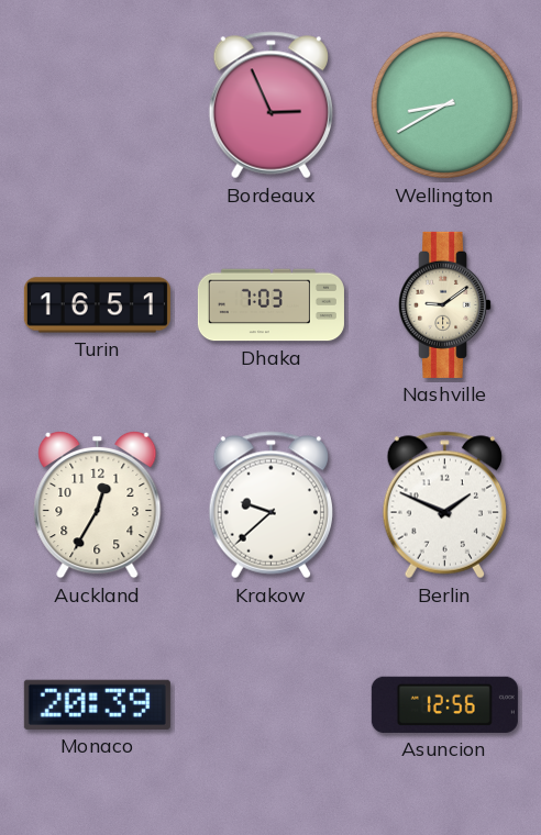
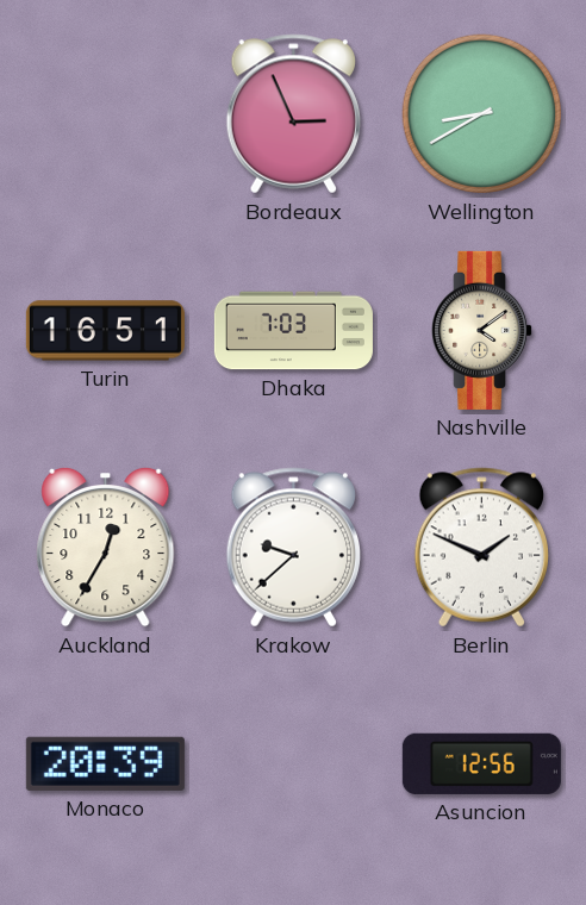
Nashville: 9:09 -> 4:09 (482, 330)
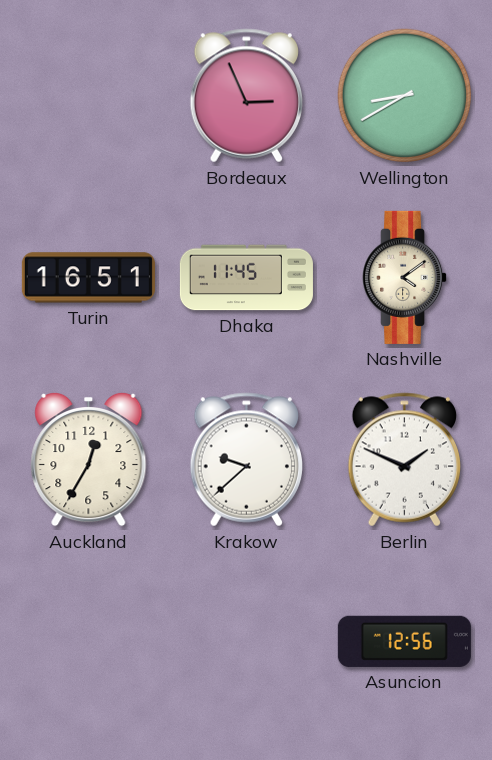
Dhaka: 7:03 -> 11:45 (246, 278)
Monaco: 20:39 -> none (105, 763)
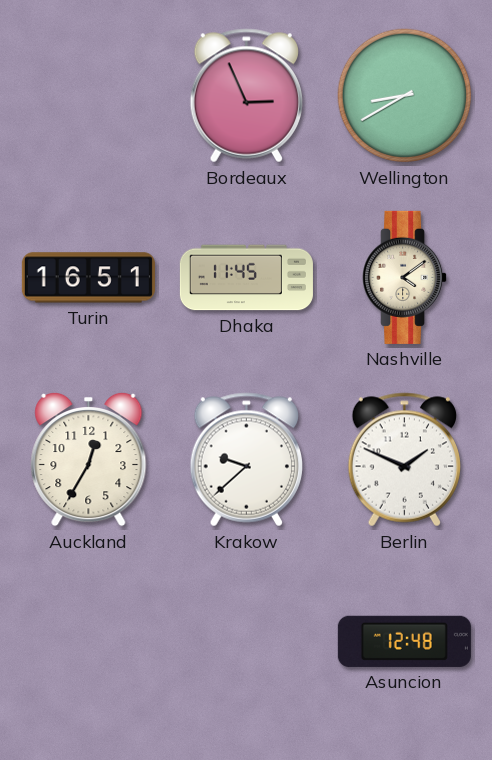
Asuncion: 12:56 -> 12:48 (404, 641)
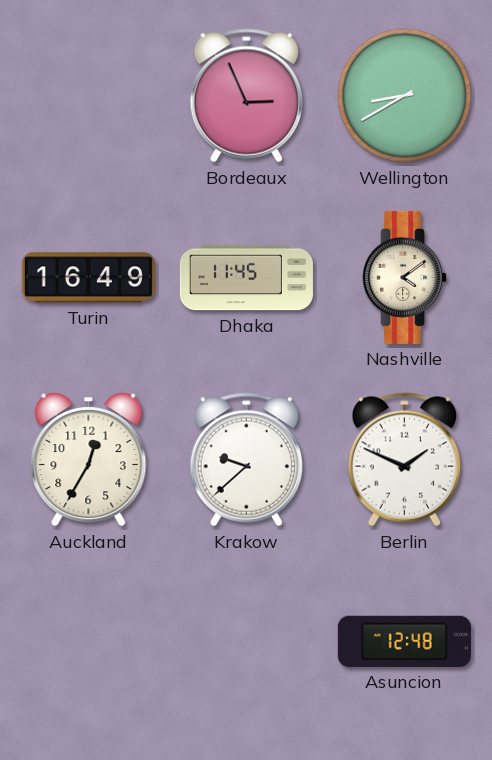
Turin: 16:51 -> 16:49 (88, 278)
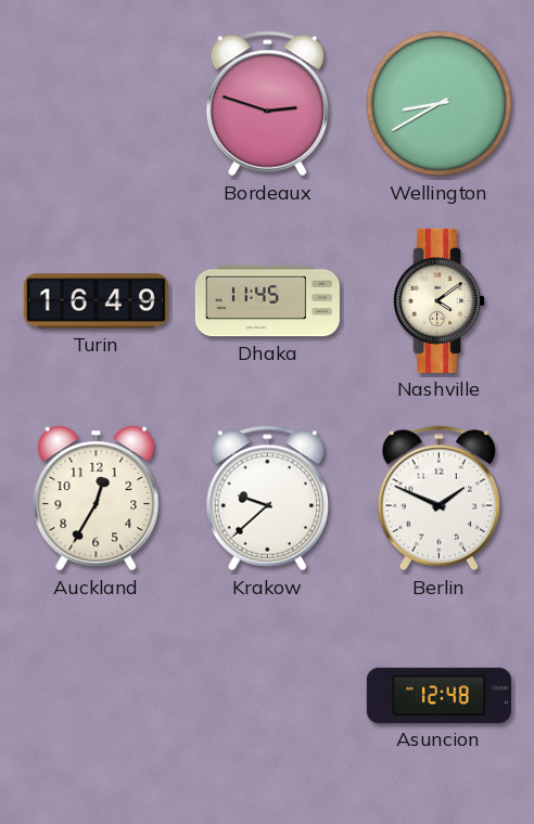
Bordeaux: 2:56 -> 2:48 (267, 104)
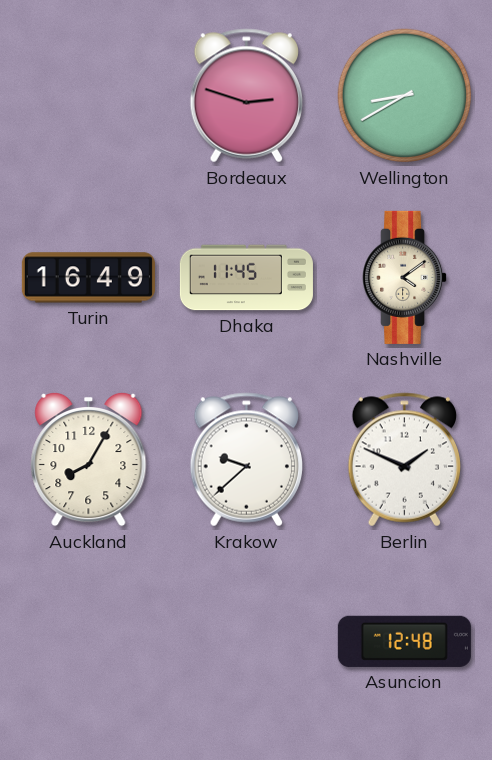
Auckland: 12:35 -> 8:05 (89, 459)
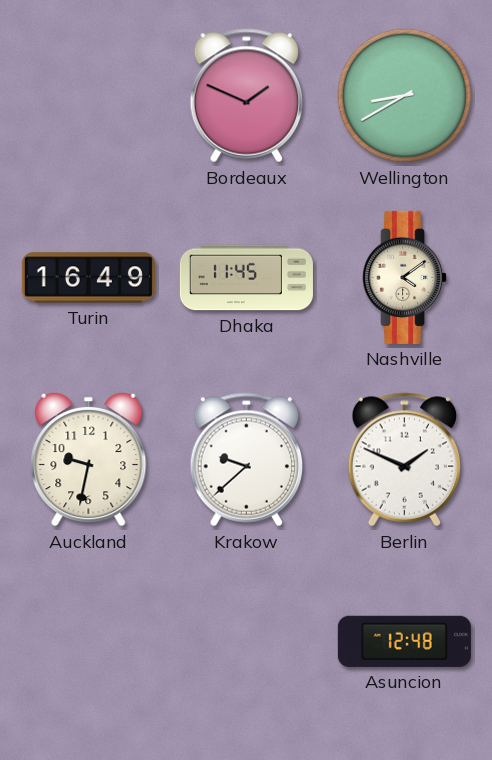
Bordeaux: 2:48 -> 1:49 (246, 96)
Auckland: 8:05 -> 9:32 (89, 459)
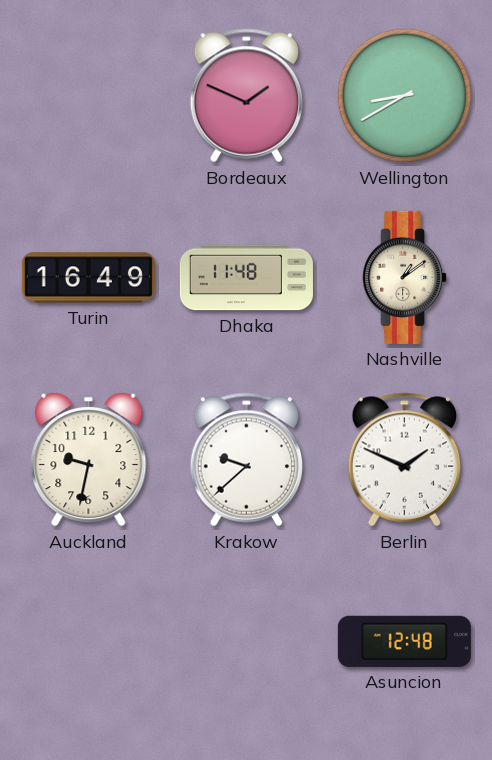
Dhaka: 11:45 -> 11:48 (246, 278)
Nashville: 4:09 -> 1:09 (405, 277)
